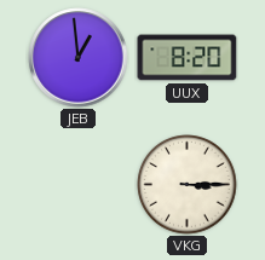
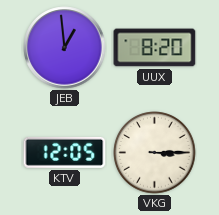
KTV: none -> 12:05 (65, 152)
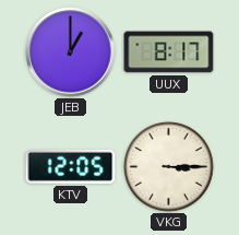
JEB: 12:59 -> 1:00 (71, 52)
UUX: 8:20 -> 8:17 (169, 52)
